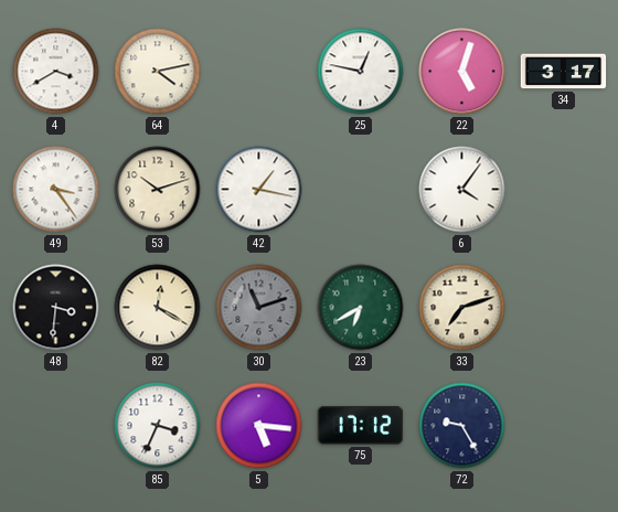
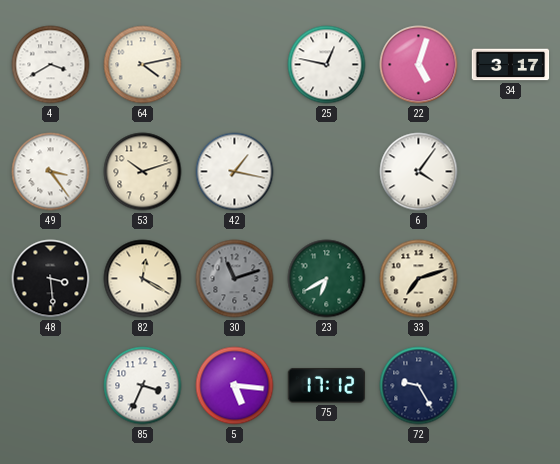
48: 3:31 -> 3:29 (51, 279)
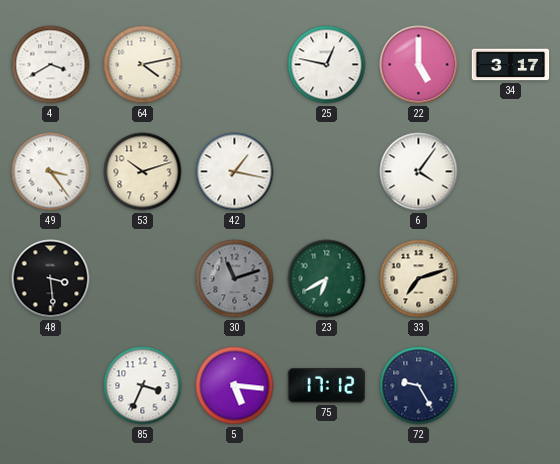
22: 5:03 -> 5:00 (419, 65)
82: 12:20 -> none (143, 279)
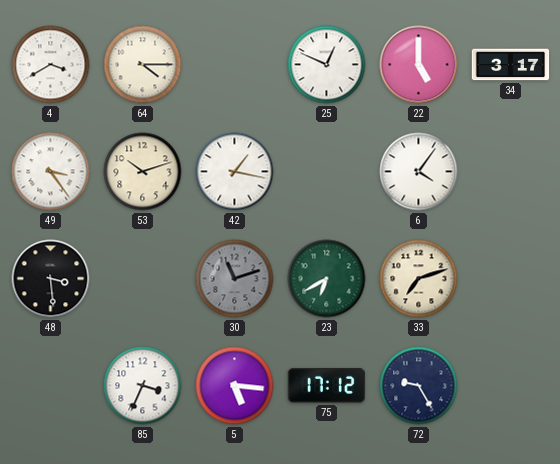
64: 4:13 -> 4:15 (143, 65)
25: 12:47 -> 12:49 (327, 65)
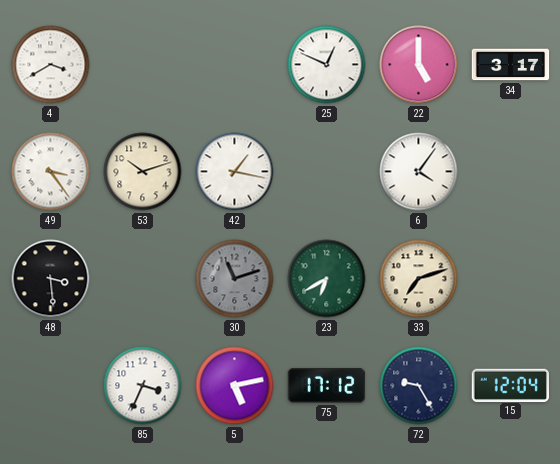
64: 4:15 -> none (143, 65)
5: 5:16 -> 5:13 (235, 386)
15: none -> 12:04 (510, 385)
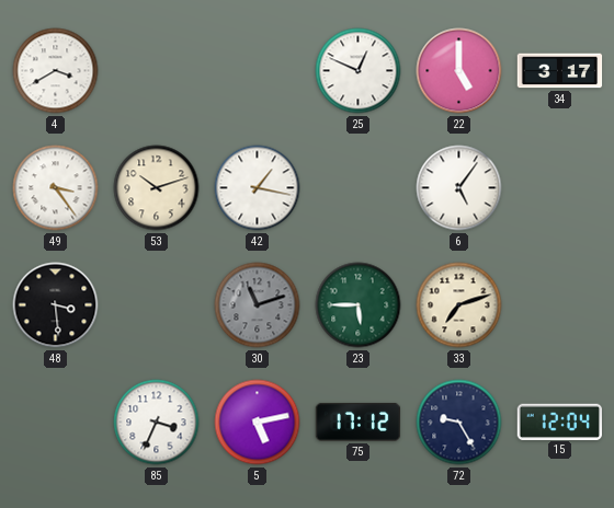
6: 4:06 -> 5:06 (459, 188)
23: 6:40 -> 5:45 (359, 305)
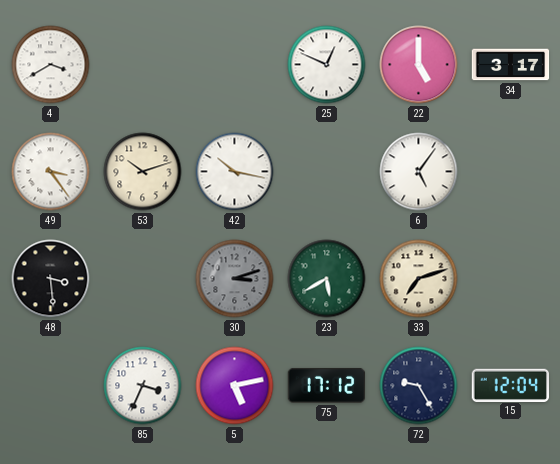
42: 1:17 -> 10:17 (235, 172)
30: 11:12 -> 3:12 (235, 279)
23: 5:45 -> 5:40 (327, 279)
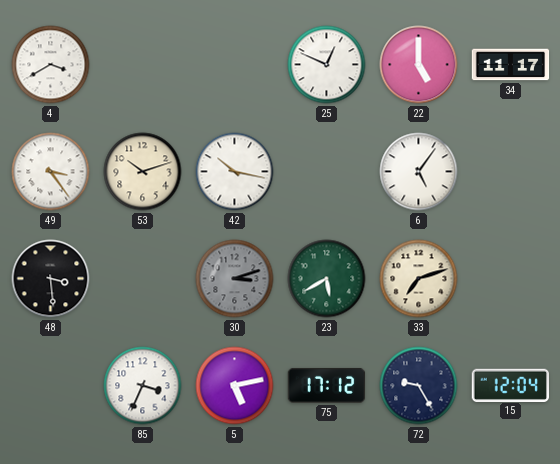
34: 3:17 -> 11:17 (511, 65)
